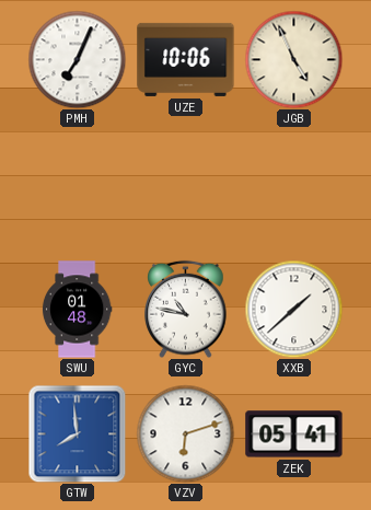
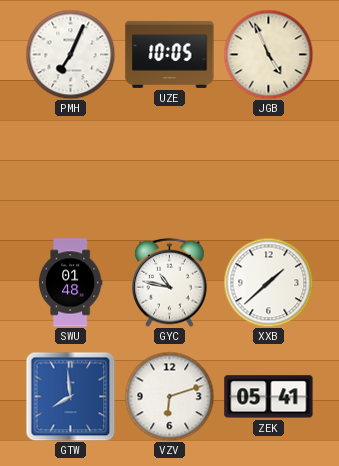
UZE: 10:06 -> 10:05 (170, 54)
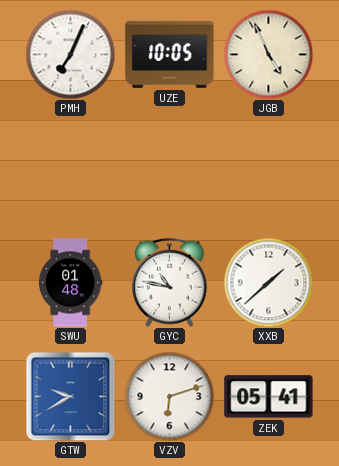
GTW: 7:59 -> 9:40 (70, 396)
